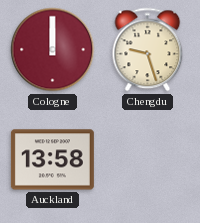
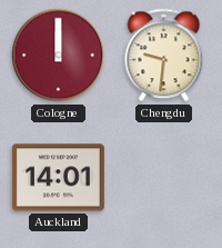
Chengdu: 9:27 -> 9:31 (164, 56)
Auckland: 13:58 -> 14:01 (58, 178)
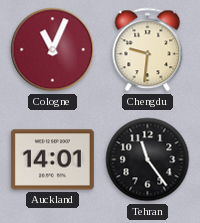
Cologne: 12:00 -> 11:04 (53, 50)
Tehran: none -> 11:24 (148, 160)
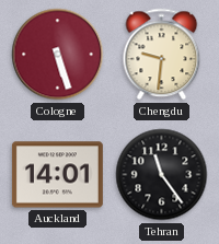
Cologne: 11:04 -> 5:27 (58, 55)
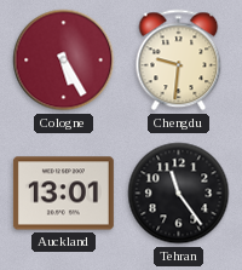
Cologne: 5:27 -> 5:25 (64, 61)
Auckland: 14:01 -> 13:01 (63, 194)
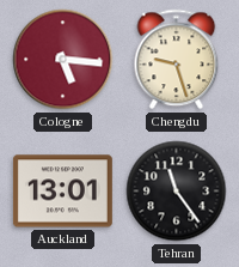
Cologne: 5:25 -> 5:16 (63, 60)
Chengdu: 9:31 -> 9:27 (177, 60)
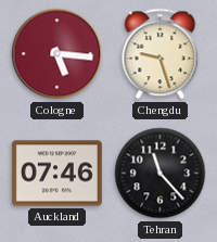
Auckland: 13:01 -> 07:46 (56, 174)
Tehran: 11:24 -> 11:23 (161, 174)
